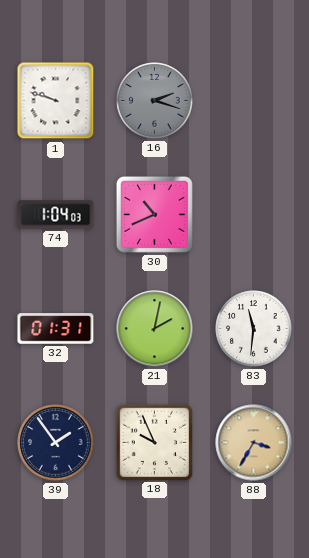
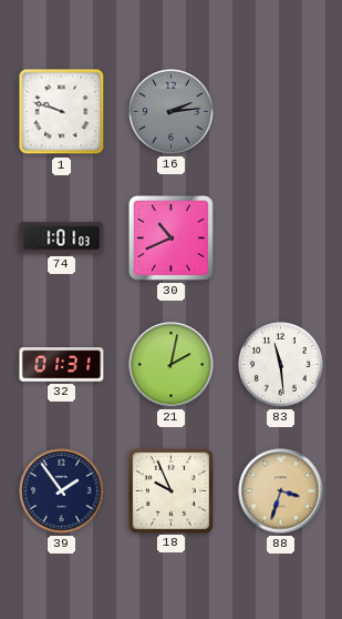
16: 2:18 -> 2:14 (172, 112)
74: 1:04 -> 1:01 (62, 239)
83: 11:31 -> 11:29 (281, 365)
88: 3:35 -> 3:33 (281, 491)
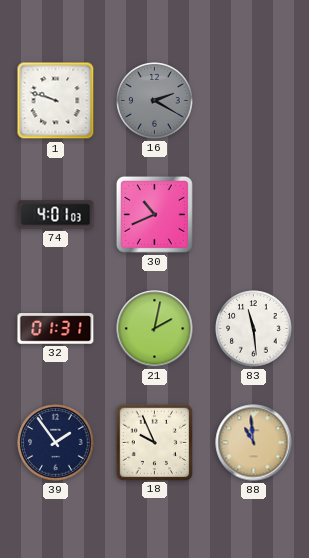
16: 2:14 -> 2:20 (155, 101)
74: 1:01 -> 4:01 (56, 215)
88: 3:33 -> 10:59 (254, 443)
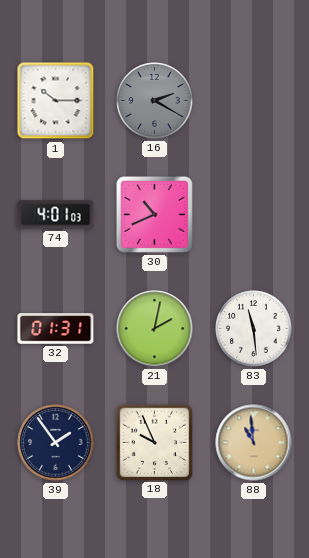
1: 9:48 -> 10:15 (56, 101)
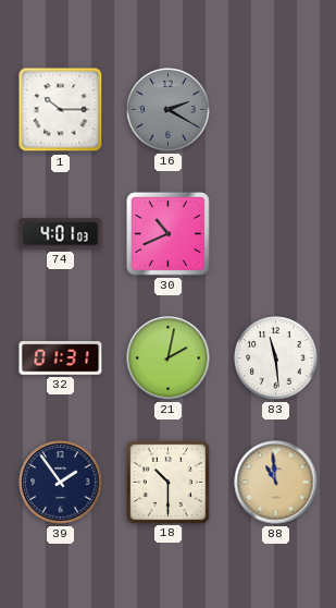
18: 9:56 -> 10:30 (167, 482)
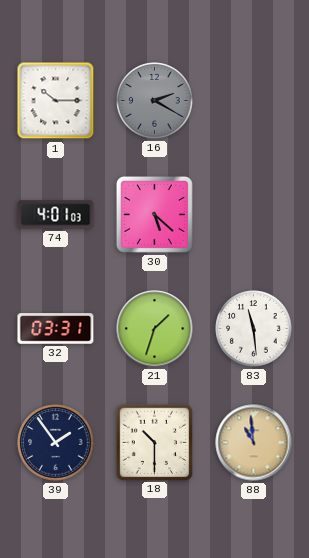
30: 10:41 -> 5:22 (154, 214)
32: 01:31 -> 03:31 (56, 329)
21: 2:02 -> 1:33 (155, 329)
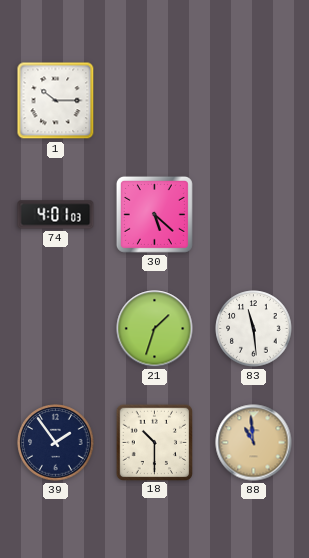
16: 2:20 -> none (155, 101)
32: 03:31 -> none (56, 329)
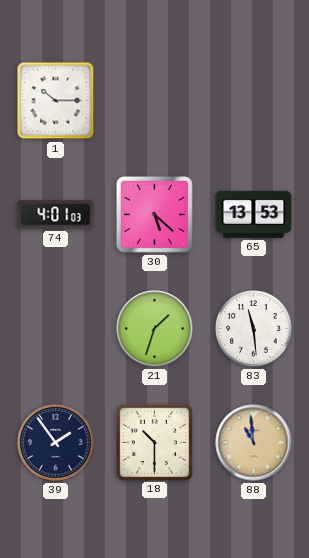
65: none -> 13:53 (254, 214)
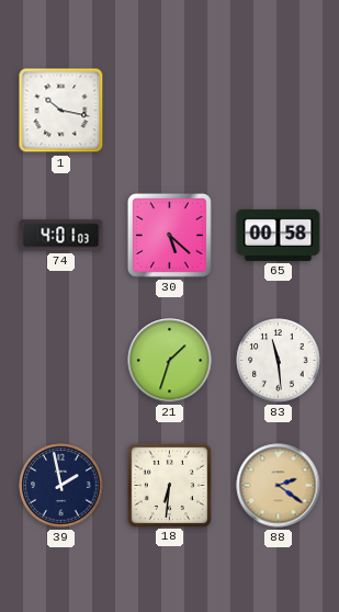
1: 10:15 -> 10:17 (61, 111)
65: 13:53 -> 00:58 (279, 235)
39: 1:54 -> 1:58 (61, 486)
18: 10:30 -> 6:31 (169, 485)
88: 10:59 -> 2:21 (279, 486)
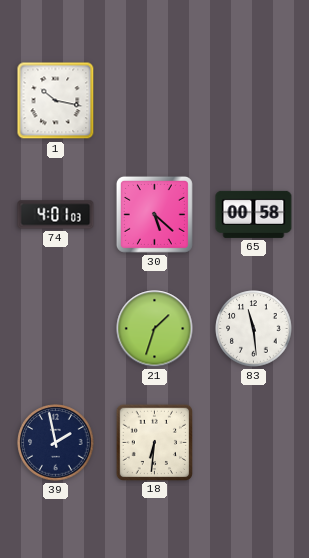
88: 2:21 -> none (279, 486)
